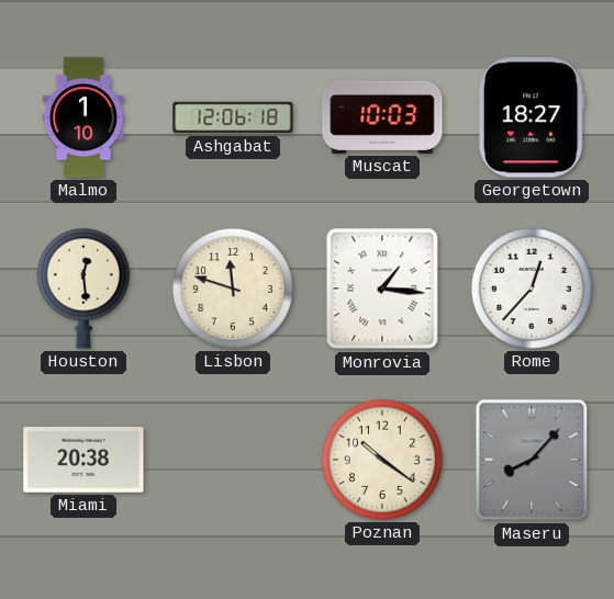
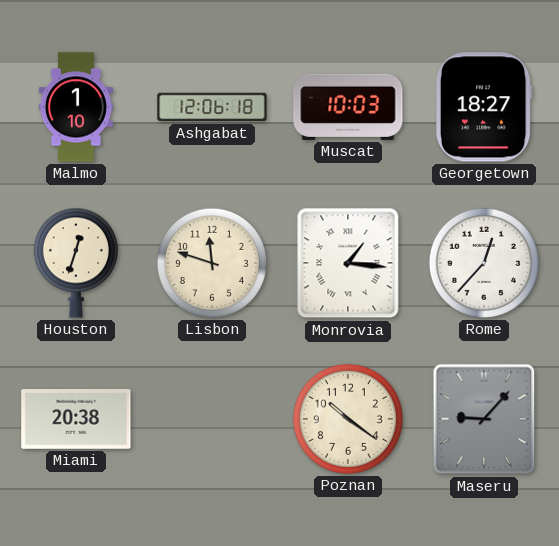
Houston: 12:29 -> 12:33 (76, 263)
Maseru: 8:07 -> 9:07 (484, 419)
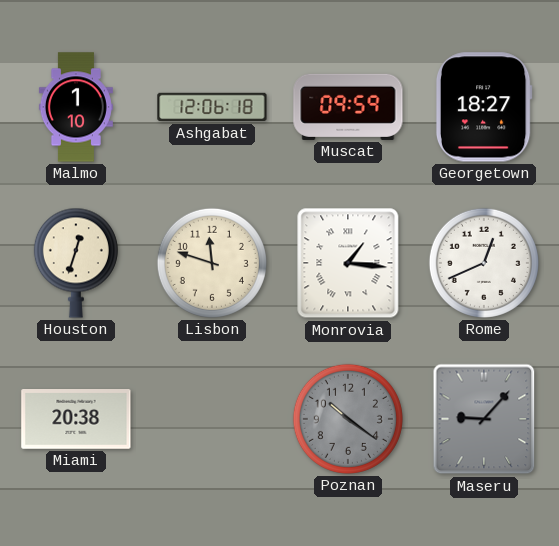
Muscat: 10:03 -> 09:59 (348, 107)
Rome: 12:37 -> 12:41 (484, 263)
Poznan dial: cream -> grey (348, 419)
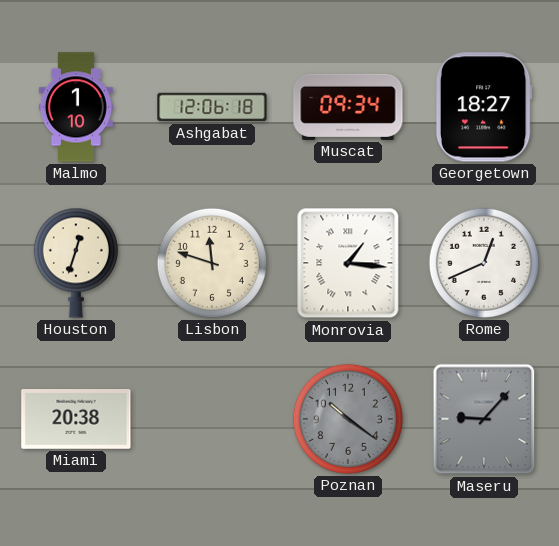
Muscat: 09:59 -> 09:34 (348, 107)
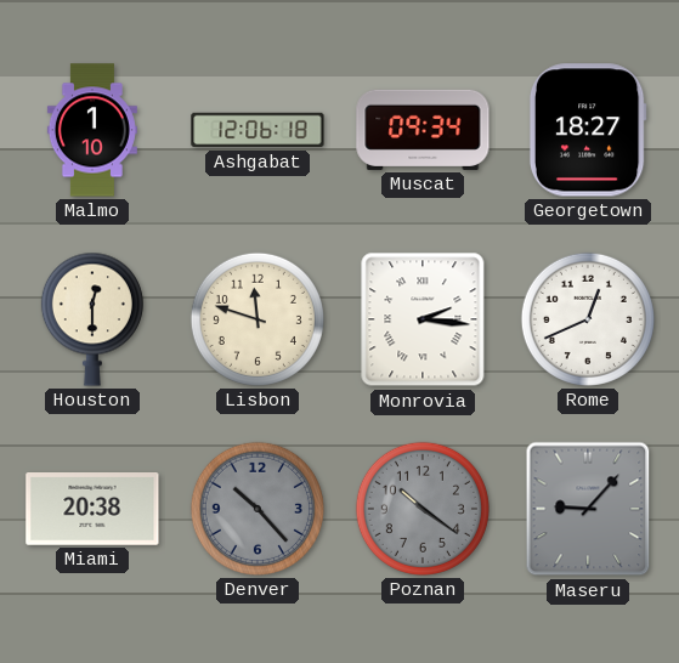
Houston: 12:33 -> 12:30 (92, 319)
Monrovia: 1:16 -> 2:16 (423, 319)
Denver: none -> 10:23 (258, 509)
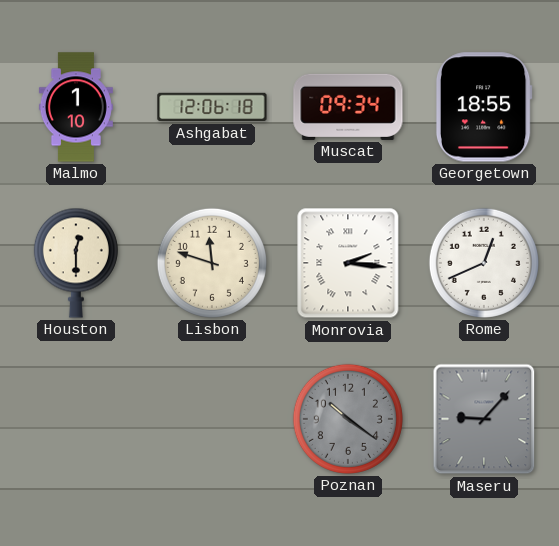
Georgetown: 18:27 -> 18:55 (484, 107)
Miami: 20:38 -> none (92, 510)
Denver: 10:23 -> none (258, 509)
